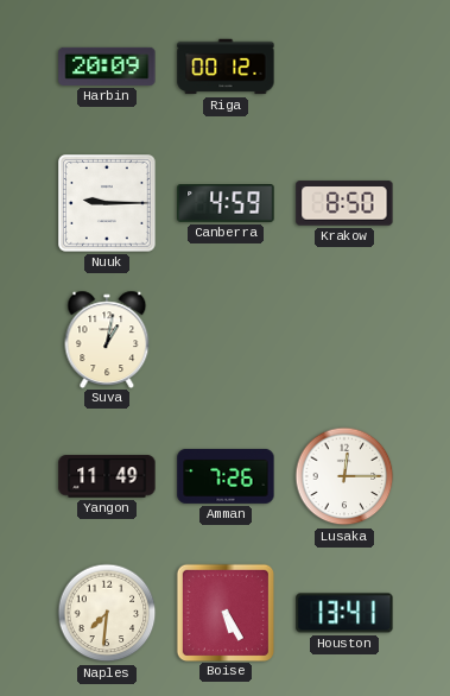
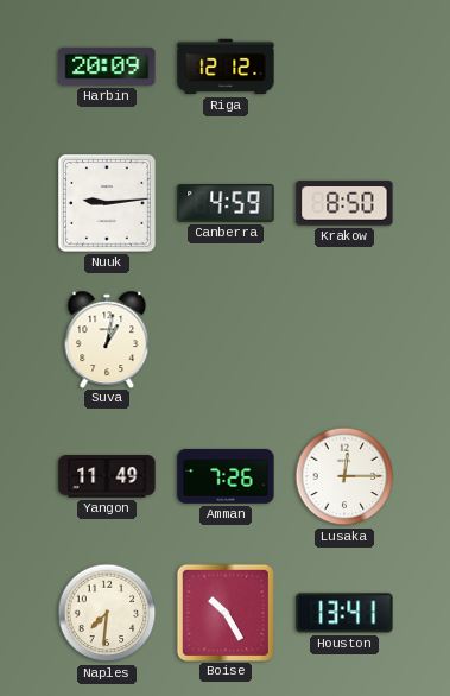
Riga: 00:12 -> 12:12 (226, 67)
Nuuk: 9:15 -> 9:14 (108, 204)
Boise: 5:25 -> 10:25 (224, 612)
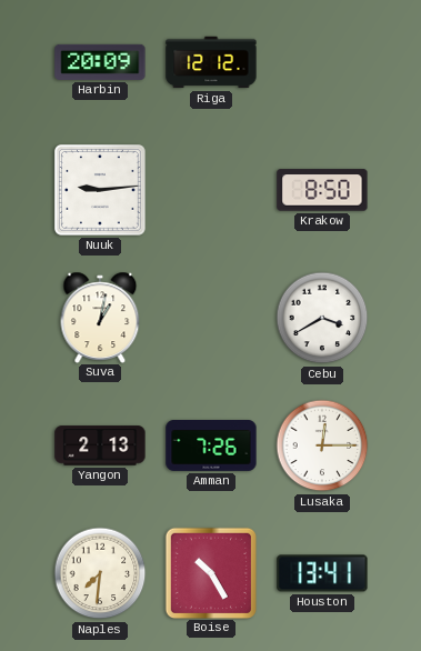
Canberra: 4:59 -> none (226, 204)
Cebu: none -> 3:40 (322, 318)
Yangon: 11:49 -> 2:13 (100, 445)
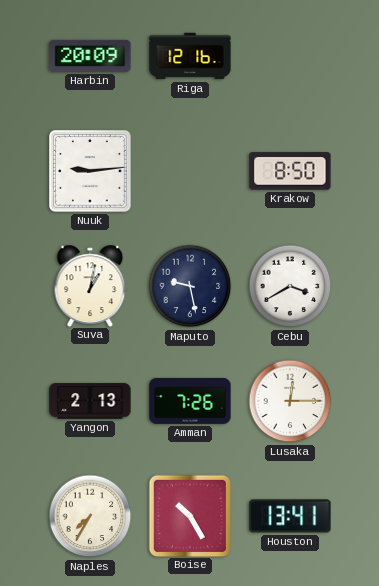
Riga: 12:12 -> 12:16 (190, 56)
Maputo: none -> 9:28 (190, 286)
Naples: 7:31 -> 7:35 (90, 516)
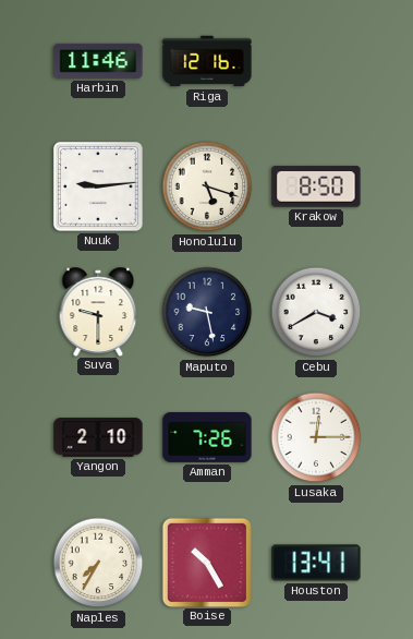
Harbin: 20:09 -> 11:46 (98, 61)
Honolulu: none -> 5:18 (207, 186)
Suva: 1:02 -> 9:30 (98, 311)
Yangon: 2:13 -> 2:10 (98, 437)
